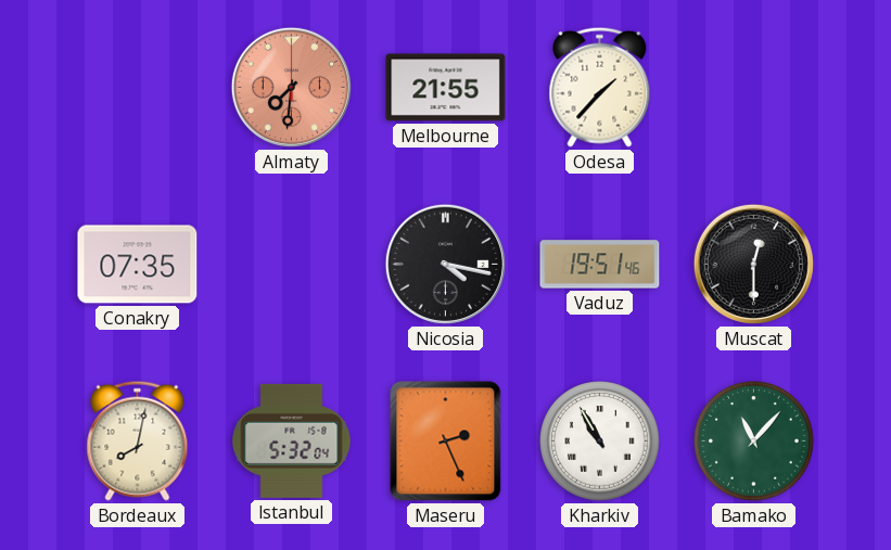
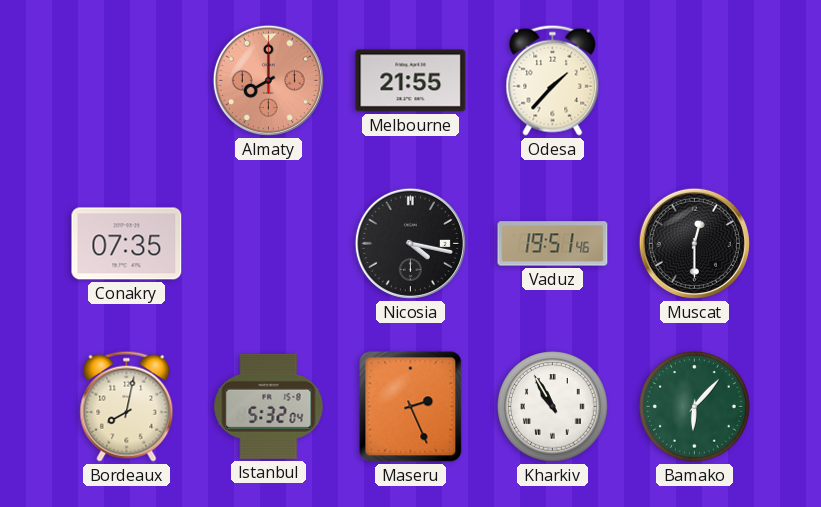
Almaty: 7:31 -> 8:00 (268, 80)
Bamako: 11:07 -> 6:07 (695, 407)
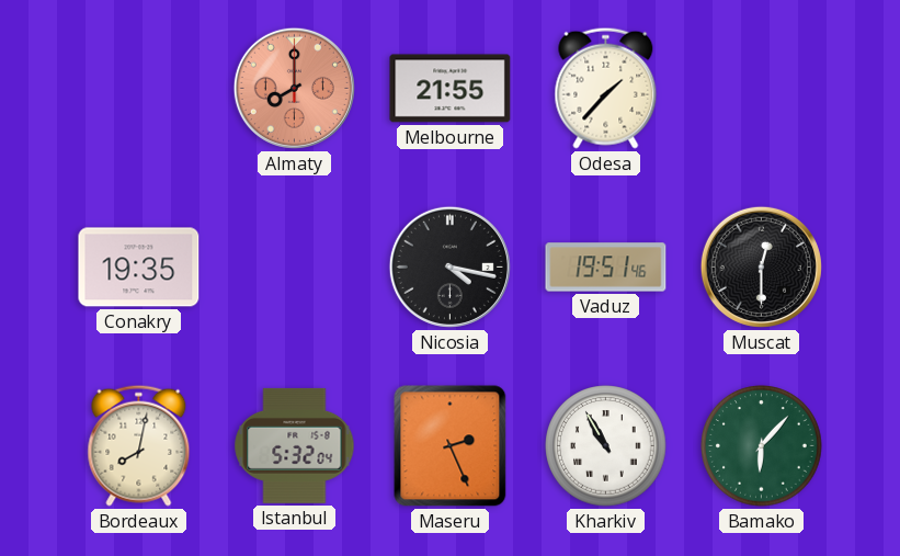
Conakry: 07:35 -> 19:35 (139, 268)
